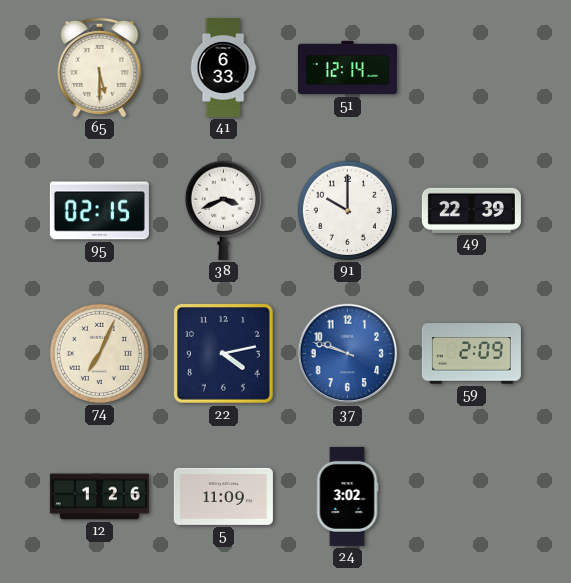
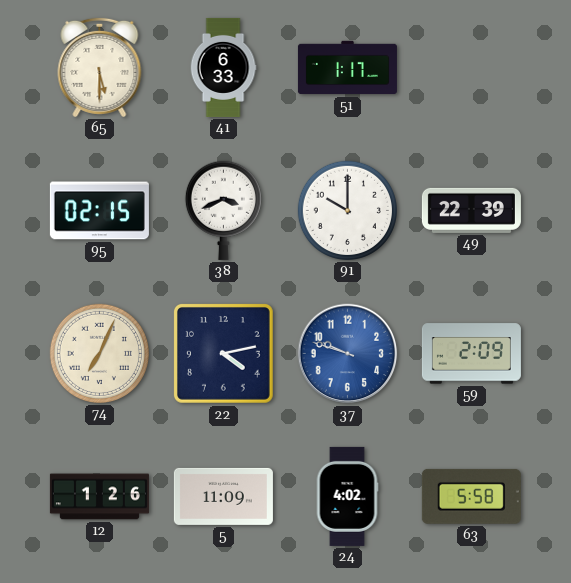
51: 12:14 -> 1:17 (347, 68)
24: 3:02 -> 4:02 (347, 496)
63: none -> 5:58 (471, 496)
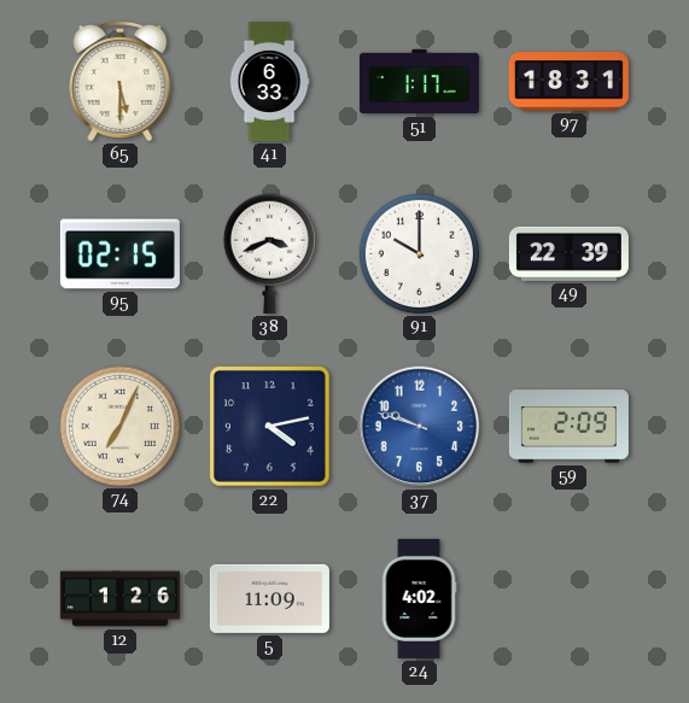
97: none -> 18:31 (568, 82)
63: 5:58 -> none (471, 496)
